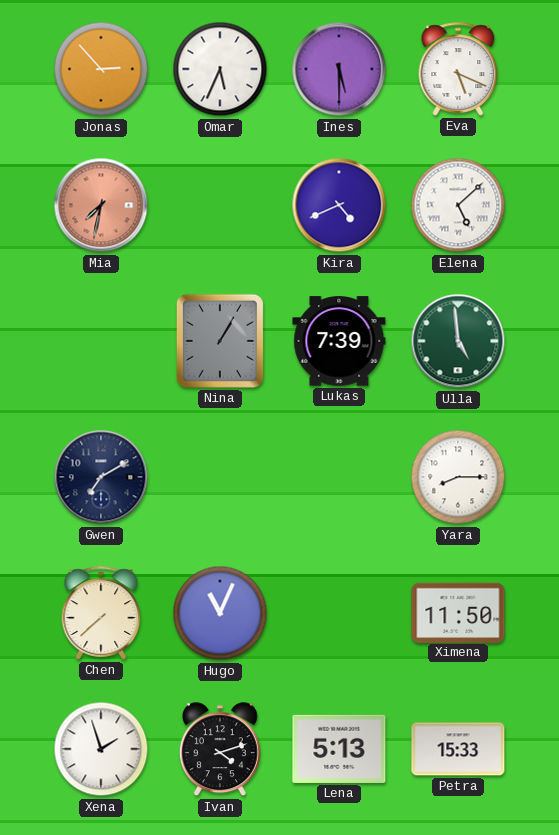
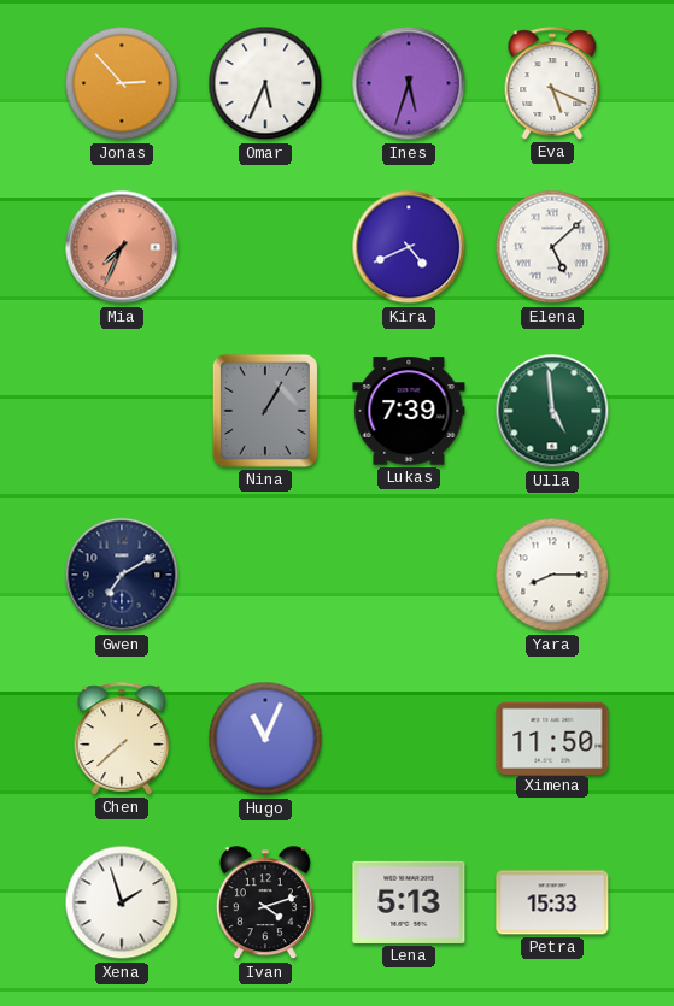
Ines: 5:30 -> 5:33 (409, 83)
Mia: 7:32 -> 7:34 (122, 247)
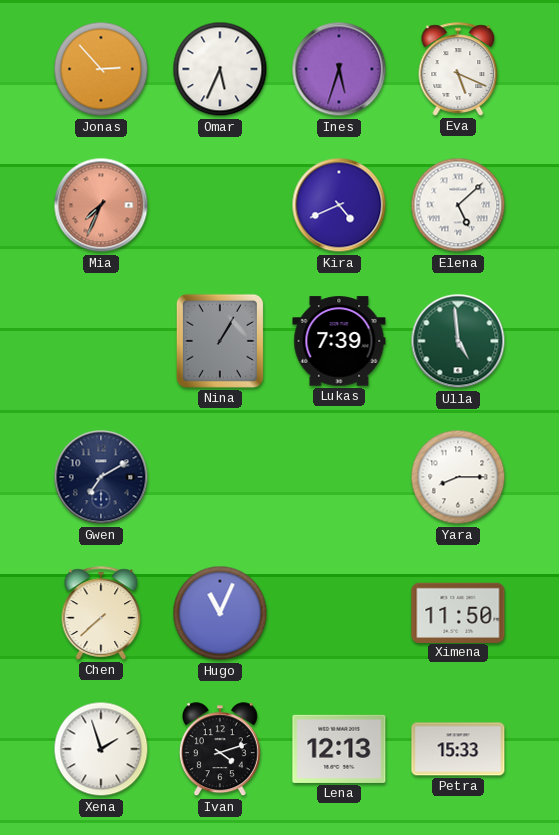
Lena: 5:13 -> 12:13 (339, 749)
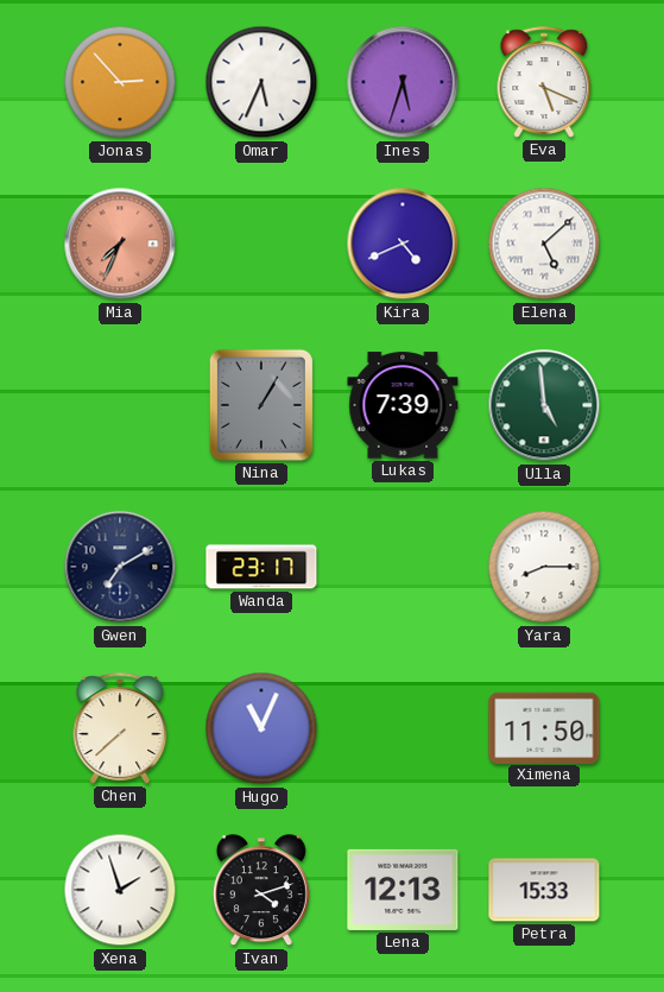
Wanda: none -> 23:17 (261, 567)
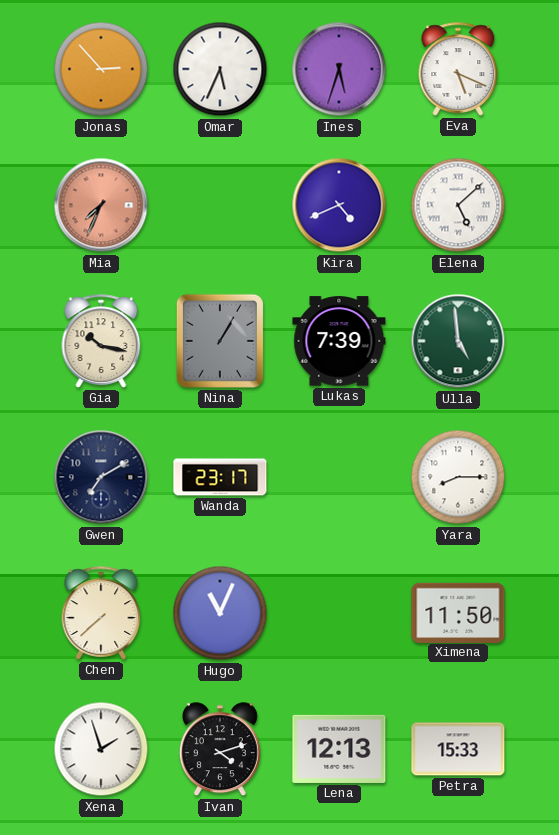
Gia: none -> 10:17 (101, 341)
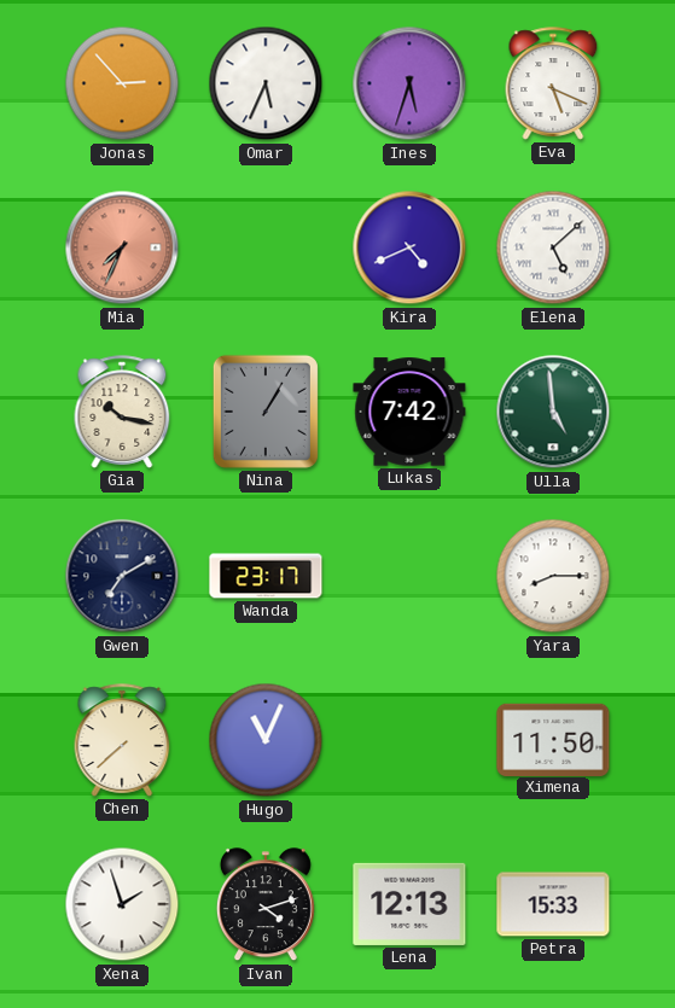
Lukas: 7:39 -> 7:42 (409, 412)
